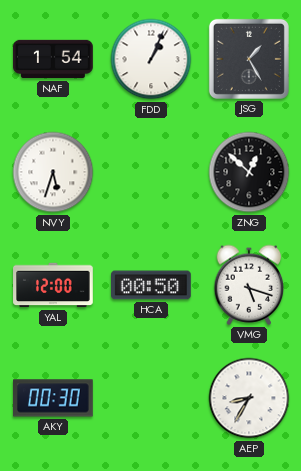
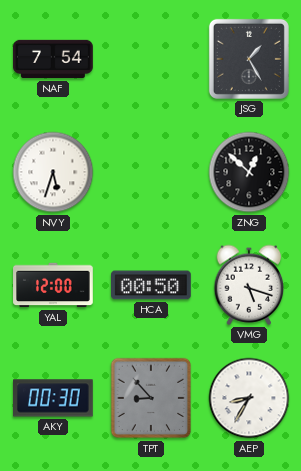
NAF: 1:54 -> 7:54 (53, 59)
FDD: 1:04 -> none (151, 59)
TPT: none -> 8:53 (151, 398)
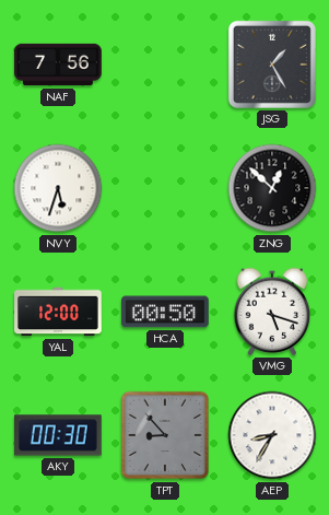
NAF: 7:54 -> 7:56 (58, 65)
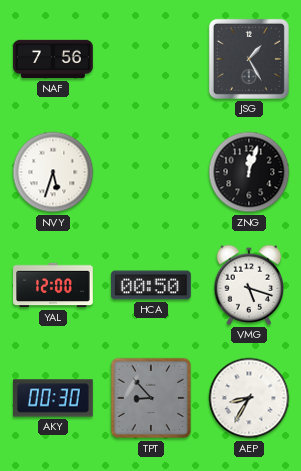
ZNG: 12:52 -> 12:03 (249, 172)
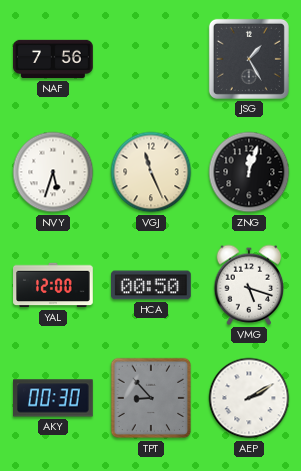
VGJ: none -> 11:26 (151, 172)
AEP: 8:35 -> 2:10 (249, 398)
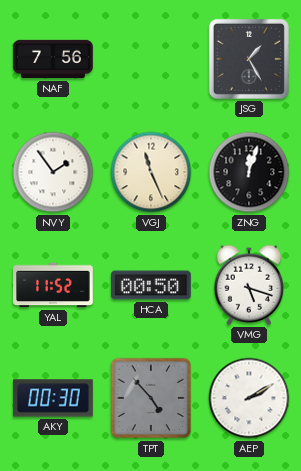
NVY: 5:33 -> 1:54 (53, 172)
YAL: 12:00 -> 11:52 (53, 285)
TPT: 8:53 -> 4:53 (151, 398)
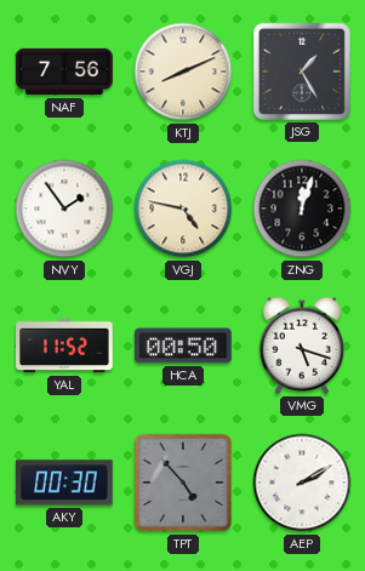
KTJ: none -> 8:11 (183, 72)
VGJ: 11:26 -> 4:47 (183, 209)
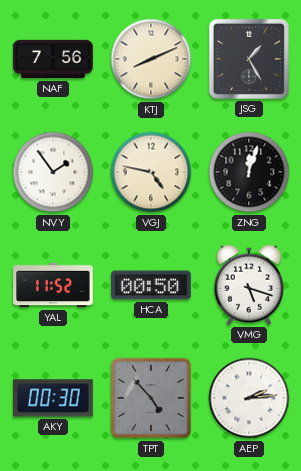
AEP: 2:10 -> 2:14 (249, 398)
